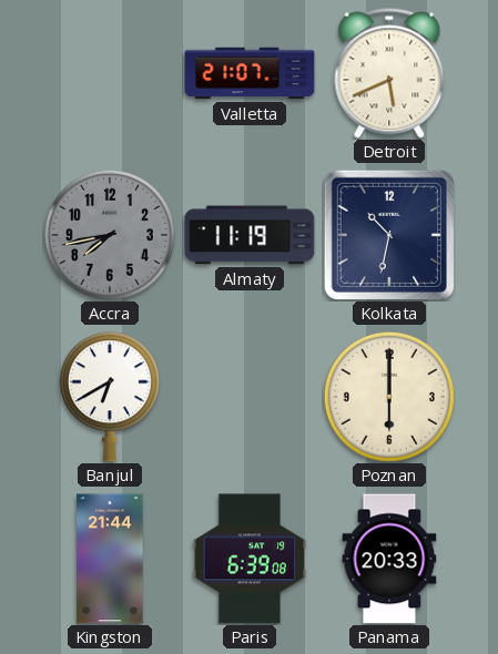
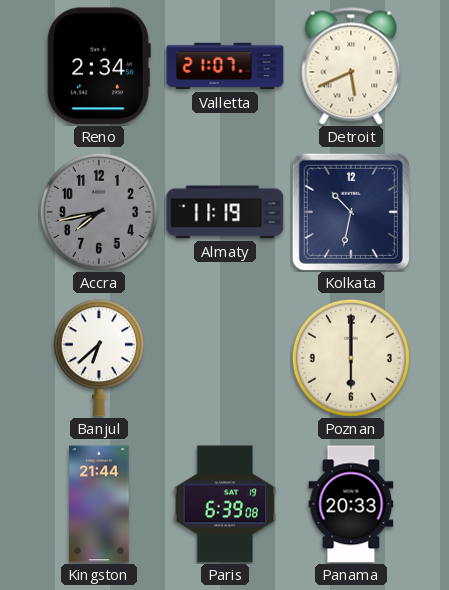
Reno: none -> 2:34 (99, 66)
Banjul: 6:40 -> 6:38 (99, 358)
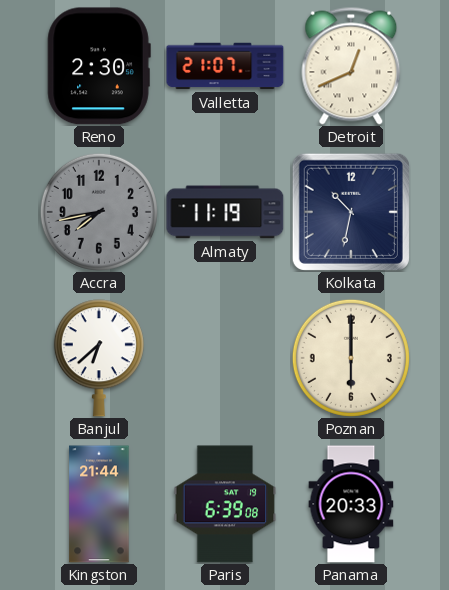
Reno: 2:34 -> 2:30 (99, 66)
Detroit: 5:41 -> 12:41 (351, 66)
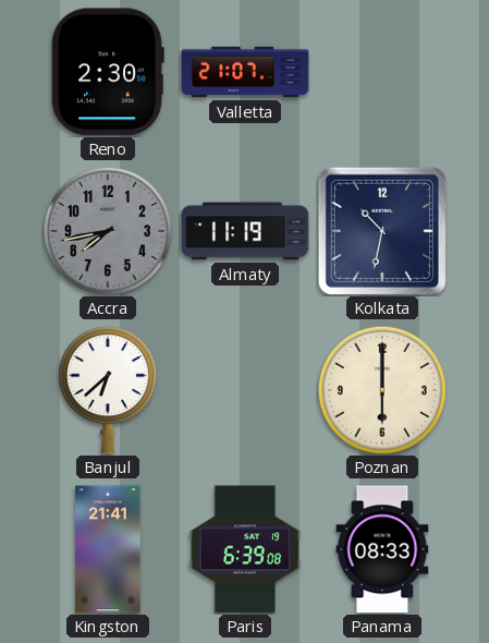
Detroit: 12:41 -> none (351, 66)
Kingston: 21:44 -> 21:41 (108, 549)
Panama: 20:33 -> 08:33 (382, 549)
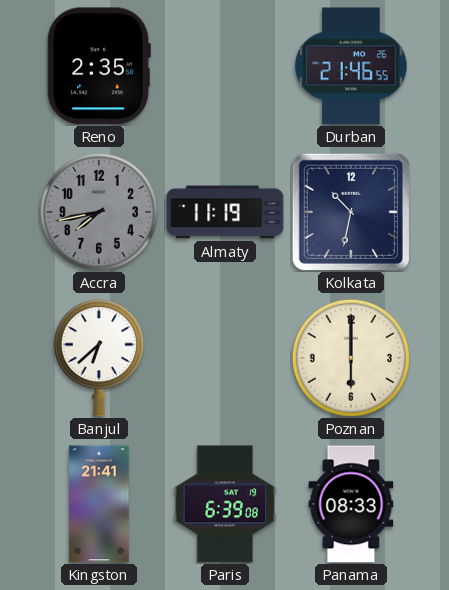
Reno: 2:30 -> 2:35 (99, 66)
Valletta: 21:07 -> none (245, 72)
Durban: none -> 21:46 (352, 66)
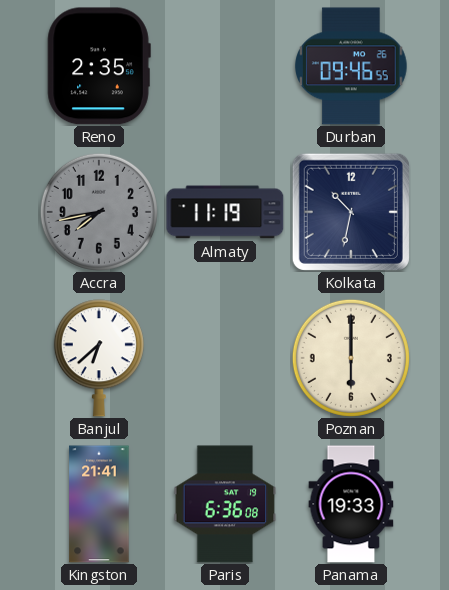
Durban: 21:46 -> 09:46 (352, 66)
Paris: 6:39 -> 6:36 (225, 504)
Panama: 08:33 -> 19:33 (351, 504)
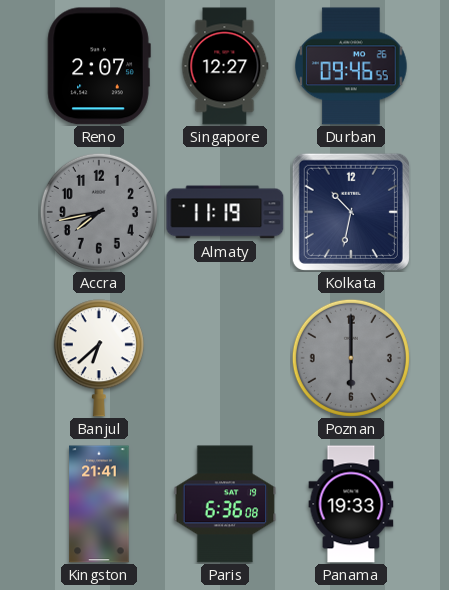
Reno: 2:35 -> 2:07 (99, 66)
Singapore: none -> 12:27 (225, 66)
Poznan dial: cream -> grey (351, 358)
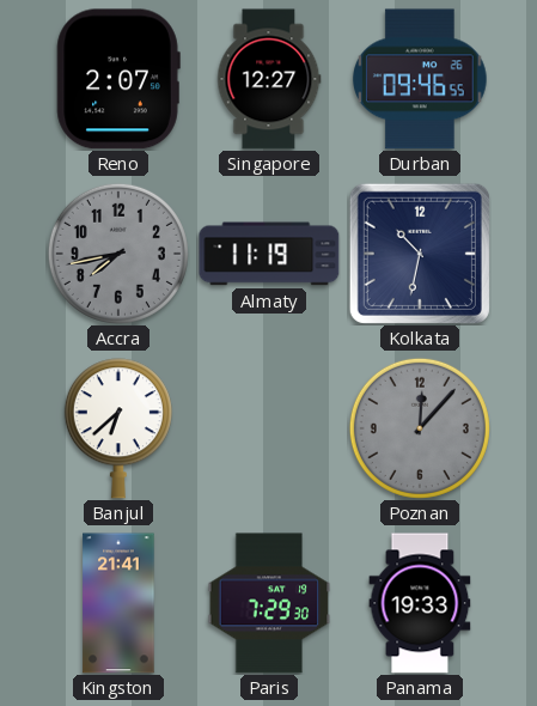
Poznan: 6:00 -> 12:07 (420, 428)
Paris: 6:36 -> 7:29 (269, 603)
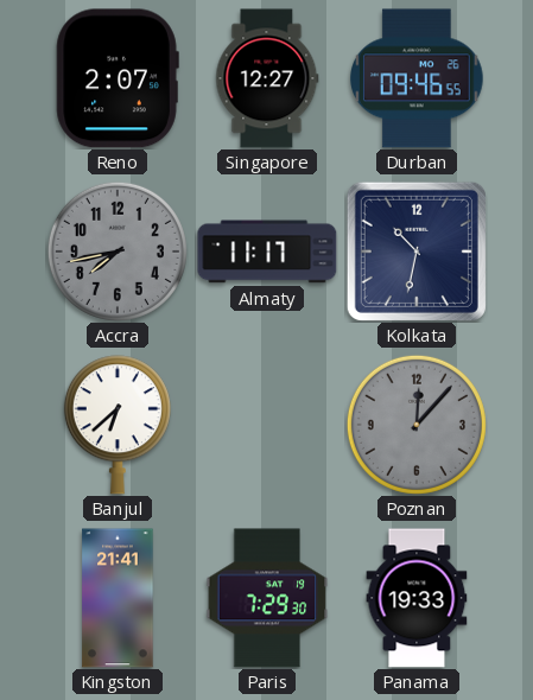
Almaty: 11:19 -> 11:17 (267, 252)
